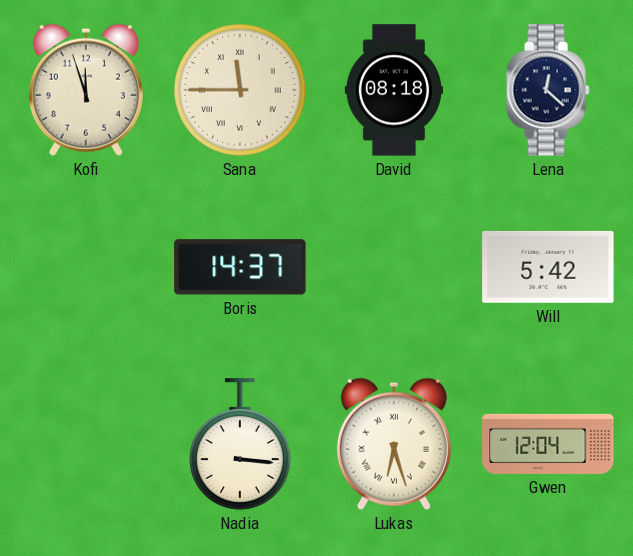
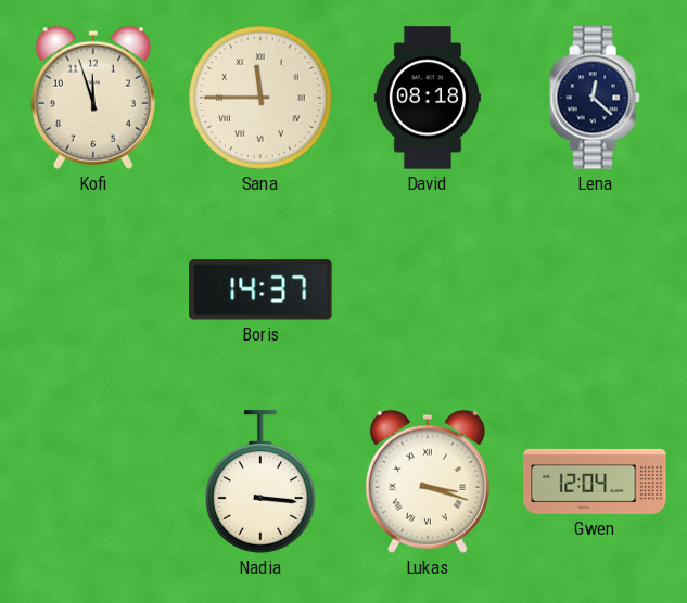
Will: 5:42 -> none (548, 267)
Lukas: 6:27 -> 3:18 (428, 482)
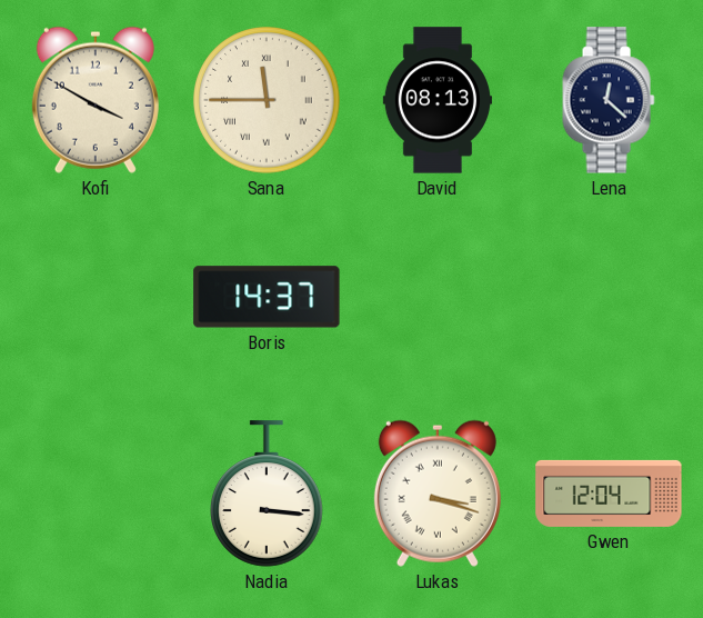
Kofi: 11:57 -> 3:50 (96, 100)
David: 08:18 -> 08:13 (438, 100)
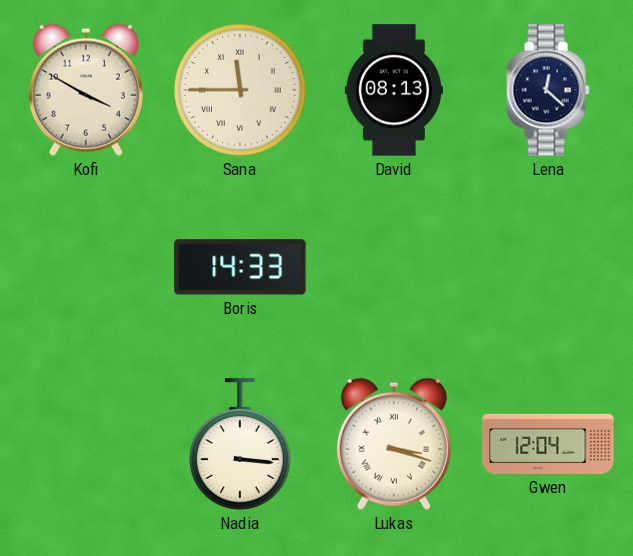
Boris: 14:37 -> 14:33 (240, 267)
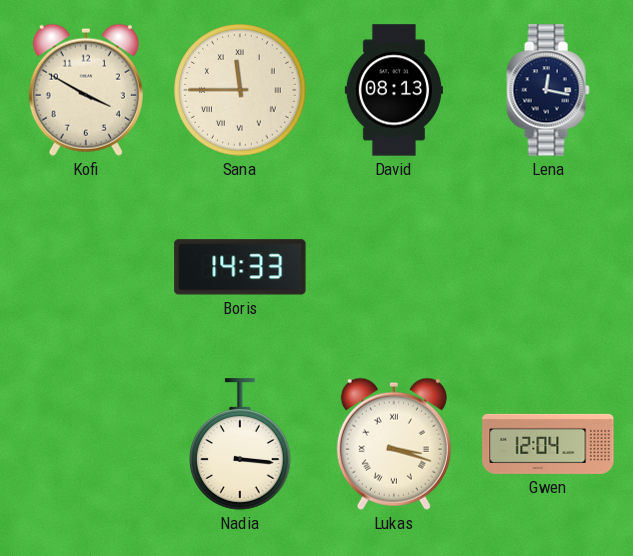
Lena: 12:22 -> 12:17 (548, 90)
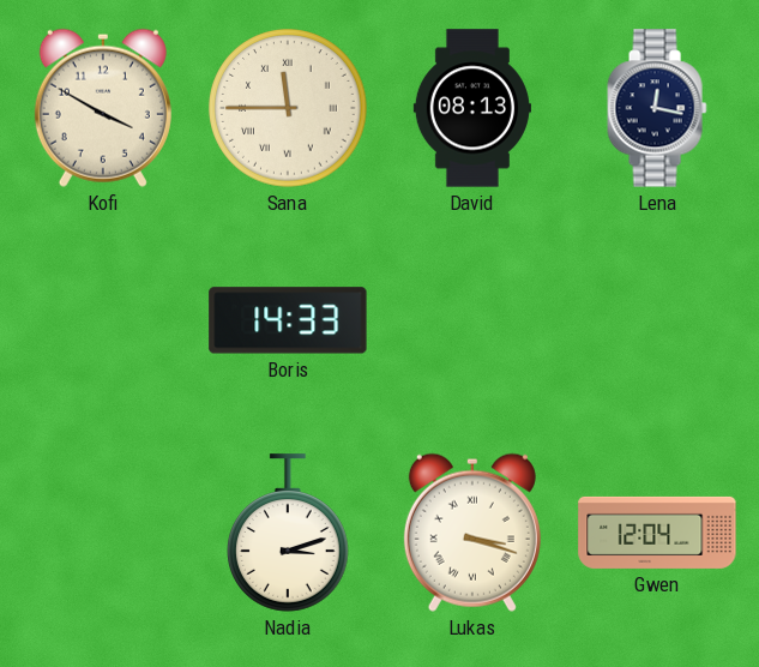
Nadia: 3:16 -> 3:12 (289, 533)
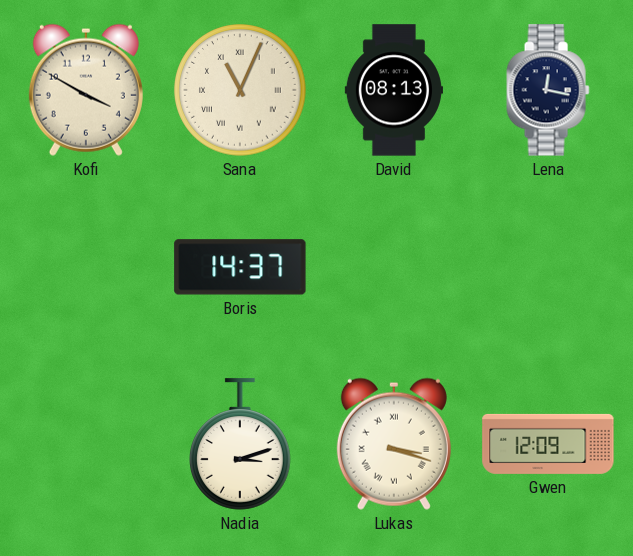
Sana: 11:45 -> 11:04 (240, 90)
Boris: 14:33 -> 14:37 (240, 267)
Gwen: 12:04 -> 12:09 (548, 444)
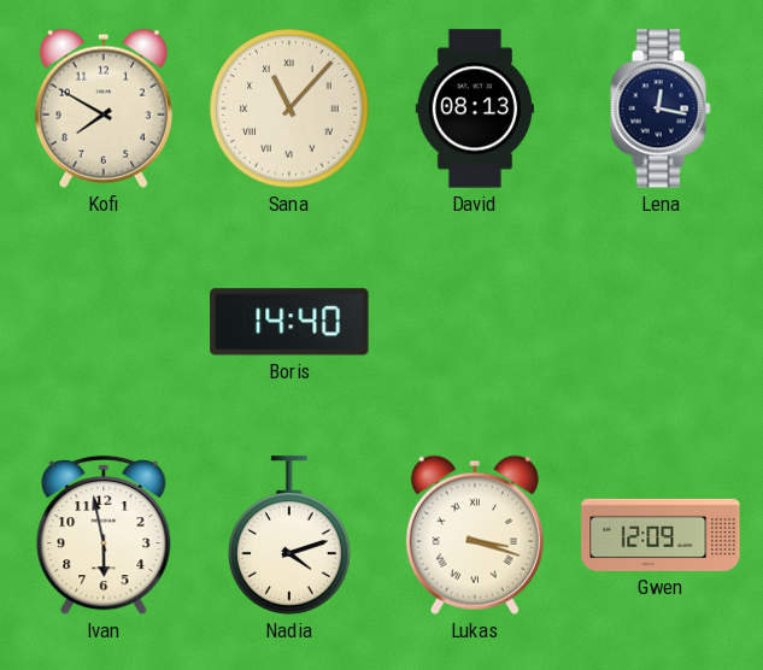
Kofi: 3:50 -> 7:50 (104, 108)
Sana: 11:04 -> 11:07 (289, 108)
Boris: 14:37 -> 14:40 (289, 322)
Ivan: none -> 5:58 (104, 535)
Nadia: 3:12 -> 4:12 (290, 535)
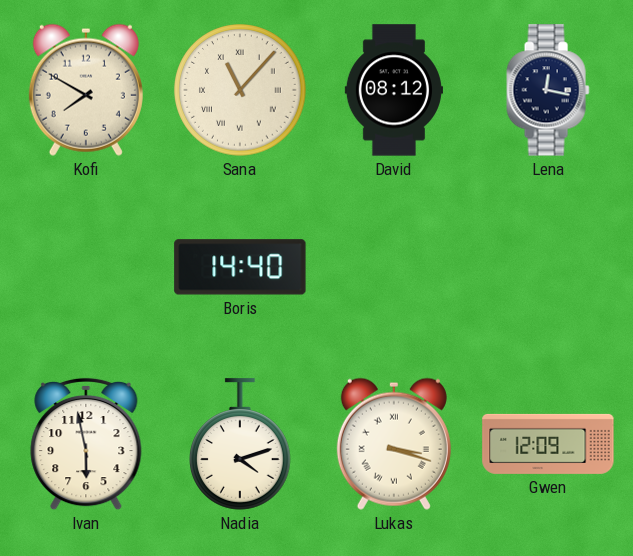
David: 08:13 -> 08:12 (394, 90)
